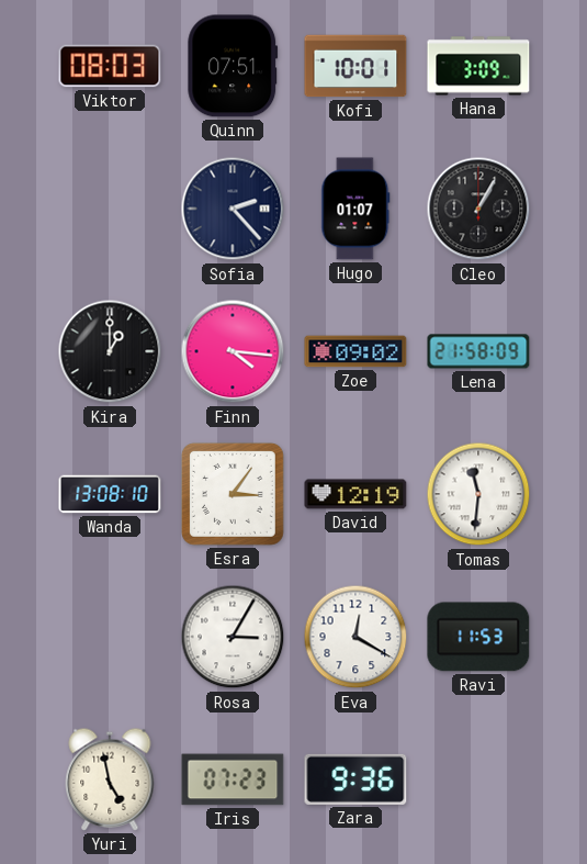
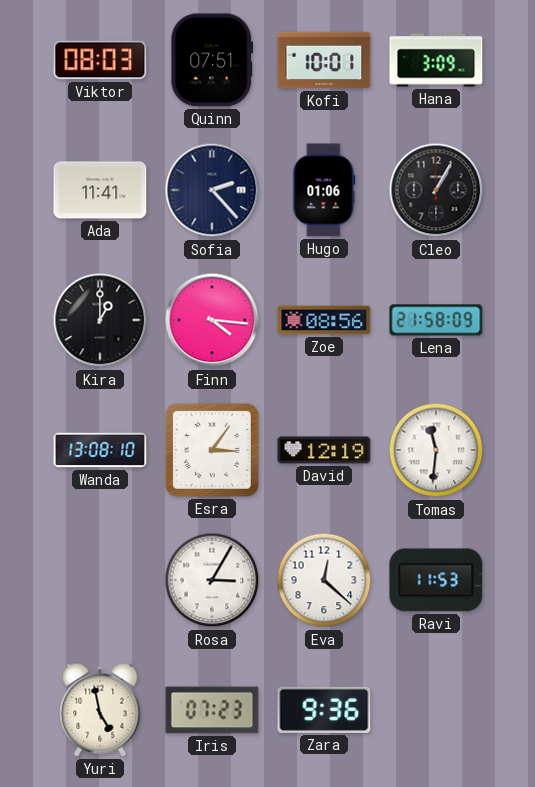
Ada: none -> 11:41 (100, 190)
Hugo: 01:07 -> 01:06 (324, 190)
Zoe: 09:02 -> 08:56 (324, 320)
Eva: 12:20 -> 12:22 (324, 580)
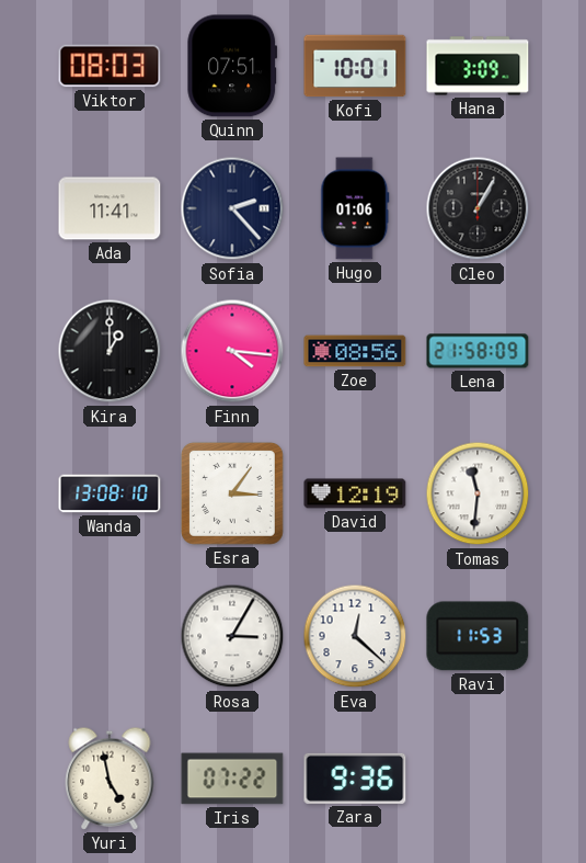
Iris: 07:23 -> 07:22 (232, 779)
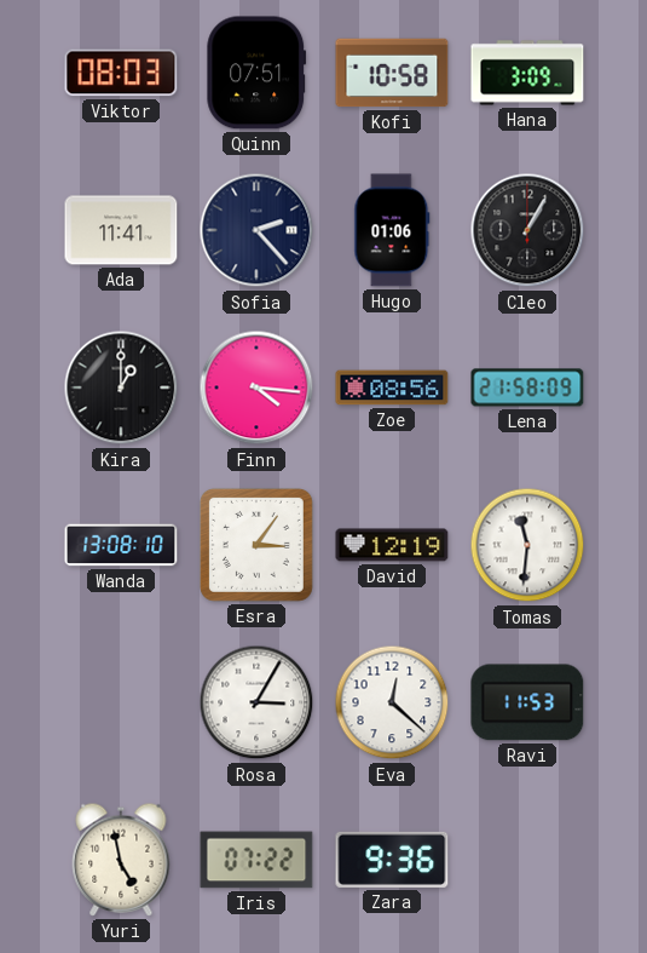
Kofi: 10:01 -> 10:58 (392, 73)
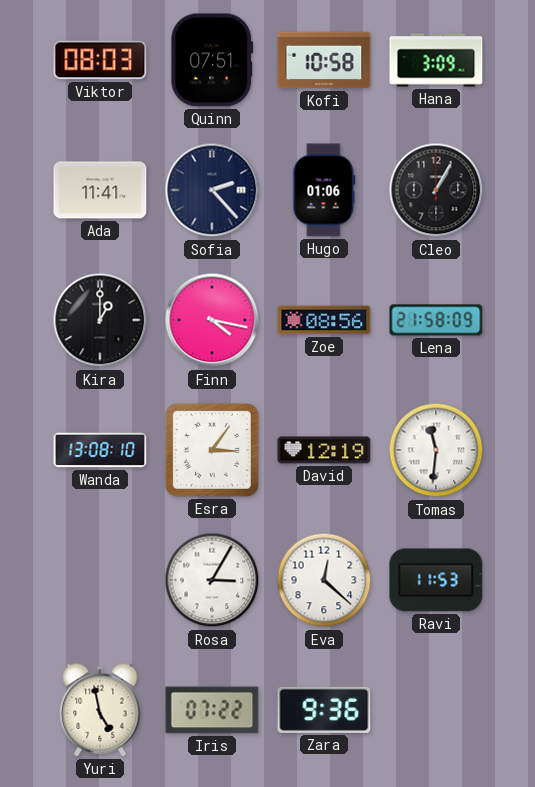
Finn: 4:16 -> 4:17 (212, 320)
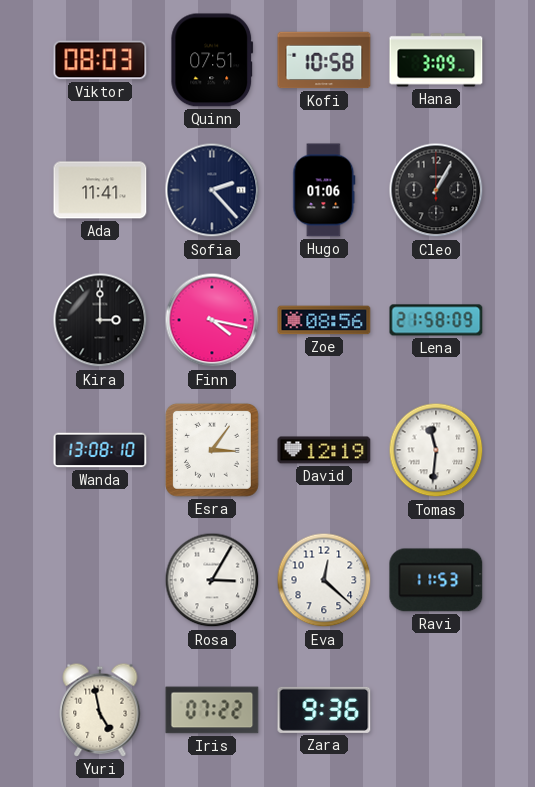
Kira: 1:00 -> 3:00 (100, 320)
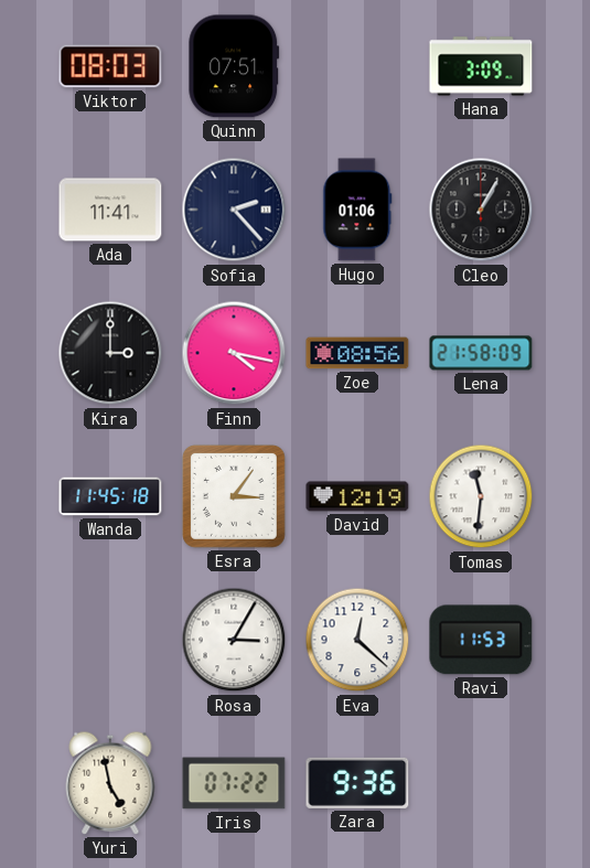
Kofi: 10:58 -> none (324, 60)
Wanda: 13:08 -> 11:45 (110, 496)
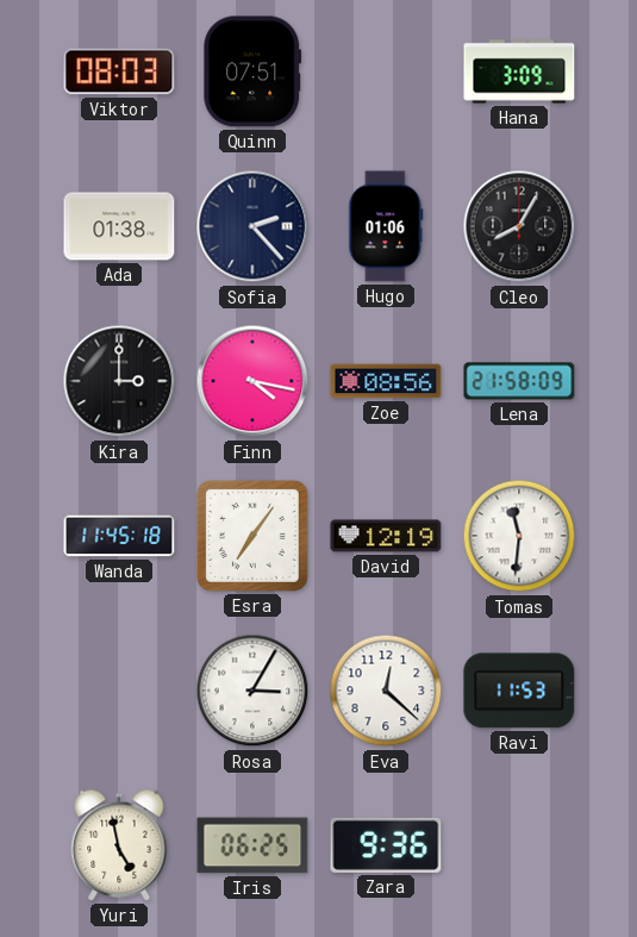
Ada: 11:41 -> 01:38 (119, 226)
Cleo: 1:05 -> 8:05 (519, 226)
Esra: 3:06 -> 7:06 (252, 536)
Iris: 07:22 -> 06:25 (252, 845)
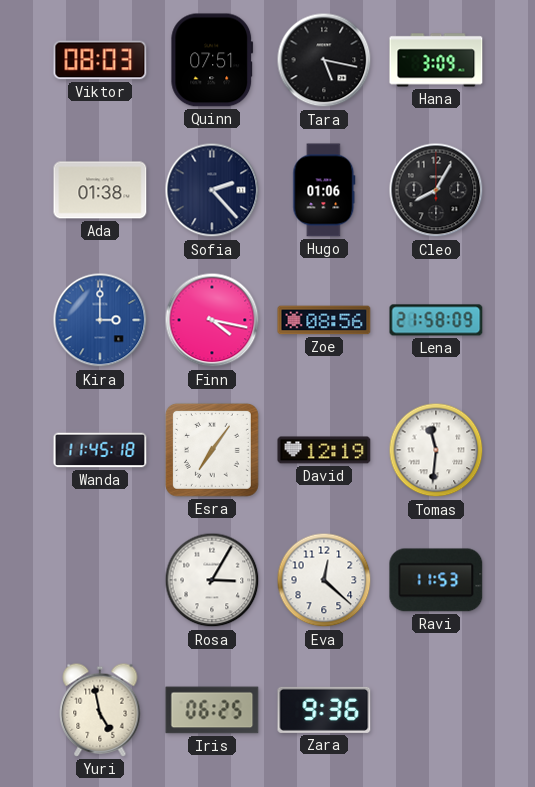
Tara: none -> 5:17 (324, 60)
Kira dial: black -> blue (100, 320)
